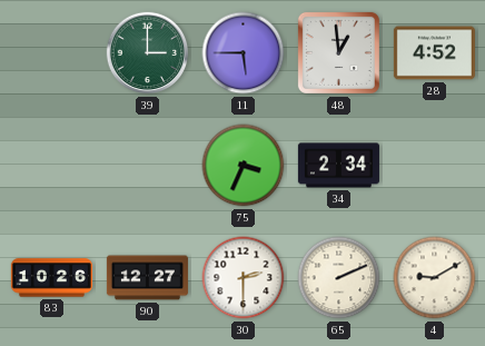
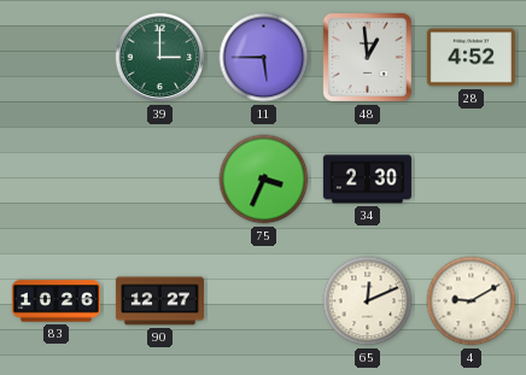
34: 2:34 -> 2:30 (367, 180)
30: 2:30 -> none (244, 278)
65: 2:11 -> 12:11 (368, 301)
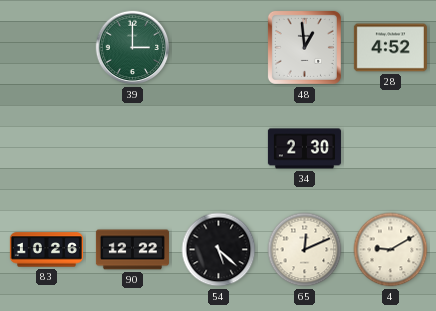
11: 5:45 -> none (264, 58)
75: 3:34 -> none (264, 180)
90: 12:27 -> 12:22 (132, 250)
54: none -> 5:22 (219, 250)
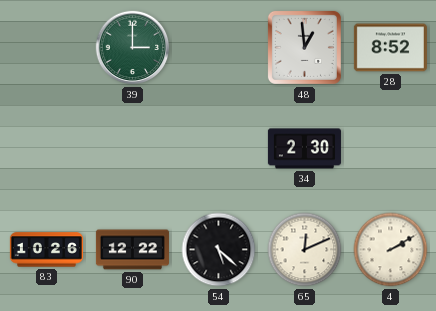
28: 4:52 -> 8:52 (390, 48)
4: 9:10 -> 2:10 (391, 250)
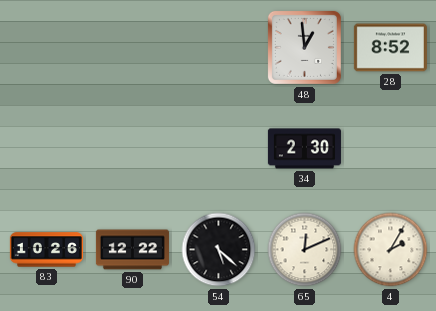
39: 3:00 -> none (133, 48)
4: 2:10 -> 2:05 (391, 250)
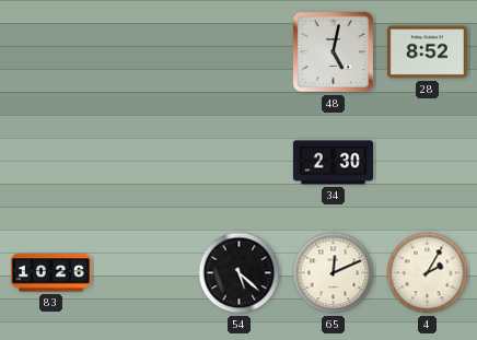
48: 12:59 -> 5:02 (333, 51)
90: 12:22 -> none (132, 250)
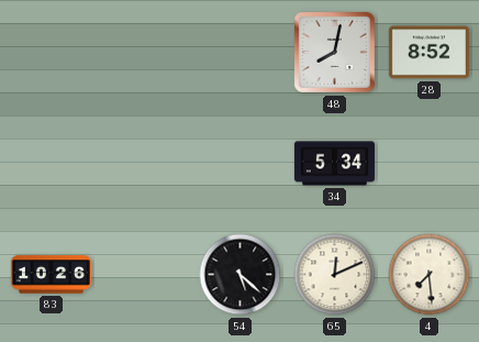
48: 5:02 -> 8:02 (334, 52)
34: 2:30 -> 5:34 (334, 164)
4: 2:05 -> 7:29 (430, 275)
